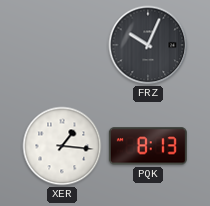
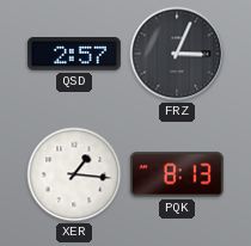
QSD: none -> 2:57 (74, 54)
FRZ: 10:04 -> 3:04 (177, 54)
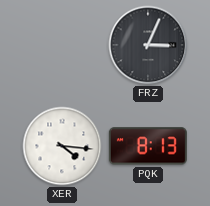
QSD: 2:57 -> none (74, 54)
XER: 1:16 -> 4:16 (62, 146)
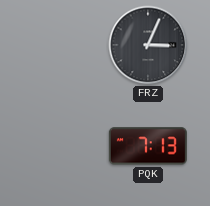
XER: 4:16 -> none (62, 146)
PQK: 8:13 -> 7:13 (148, 146)
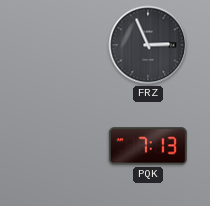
FRZ: 3:04 -> 2:56 (148, 45)
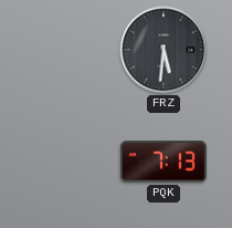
FRZ: 2:56 -> 5:31 (164, 50)
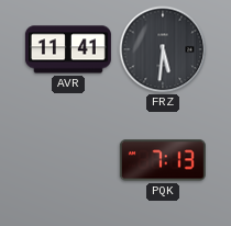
AVR: none -> 11:41 (68, 49)
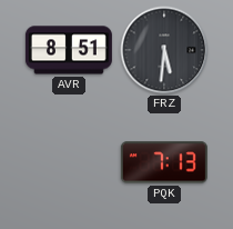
AVR: 11:41 -> 8:51 (69, 50)
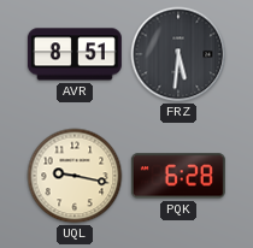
UQL: none -> 9:17 (75, 176)
PQK: 7:13 -> 6:28 (178, 176)
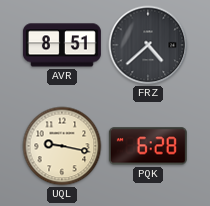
FRZ: 5:31 -> 4:38 (148, 45)
